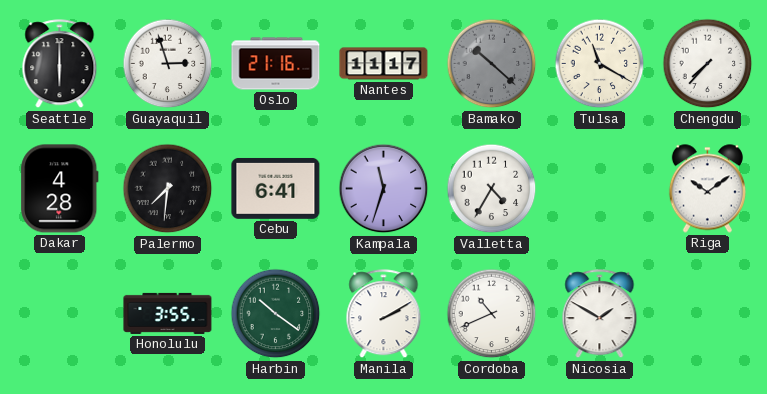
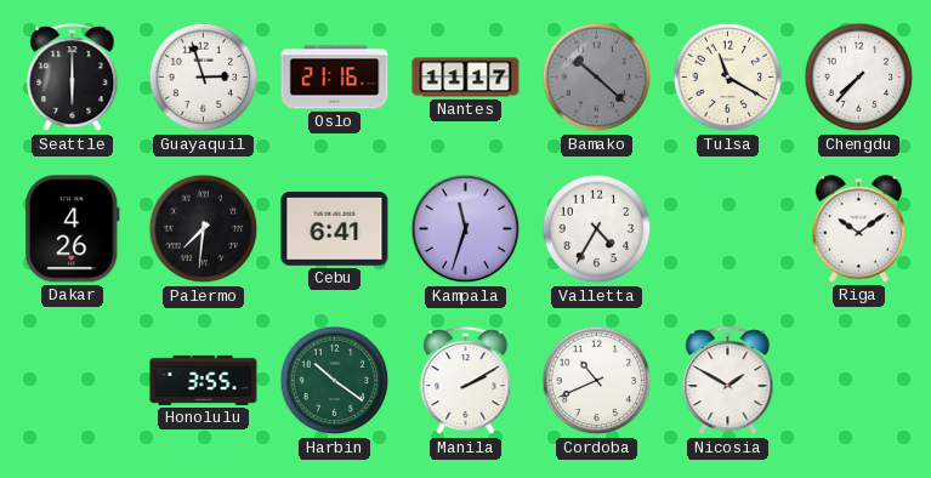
Dakar: 4:28 -> 4:26 (73, 229)
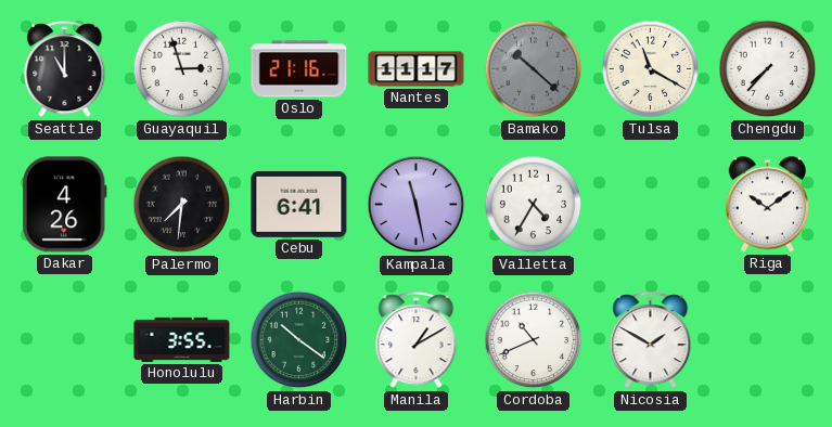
Seattle: 6:00 -> 11:00 (65, 69)
Kampala: 11:33 -> 11:28 (417, 205)
Manila: 2:10 -> 1:10 (417, 340)
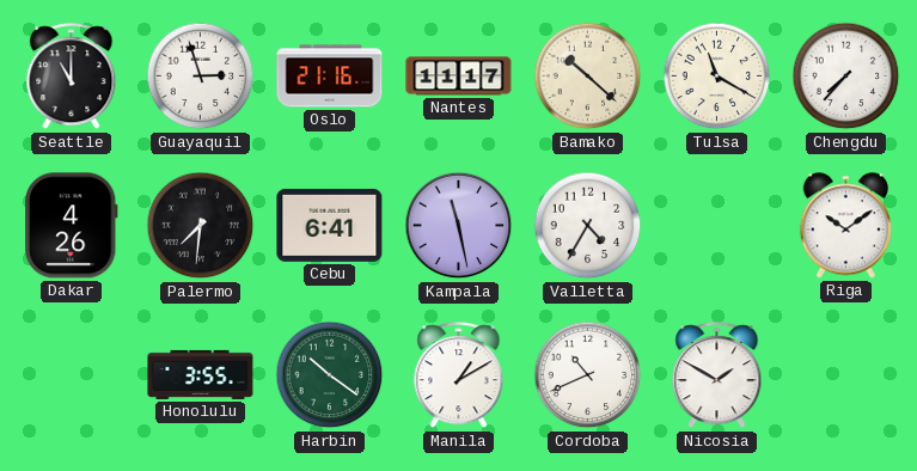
Bamako dial: grey -> cream (588, 77)
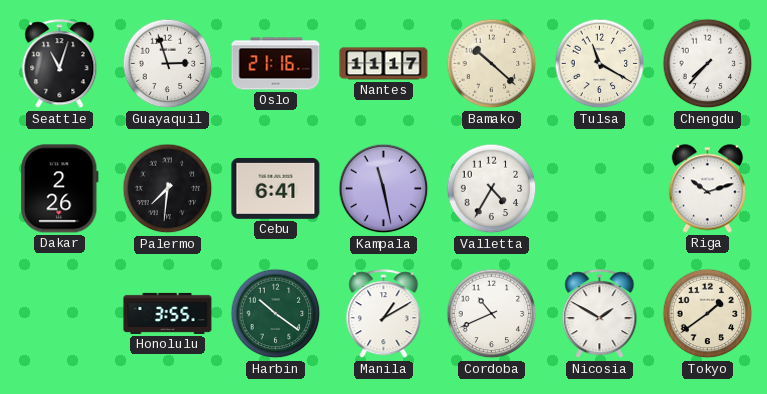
Seattle: 11:00 -> 11:03 (60, 64)
Dakar: 4:26 -> 2:26 (60, 189)
Riga: 10:09 -> 10:12 (707, 189)
Tokyo: none -> 1:39 (708, 314)
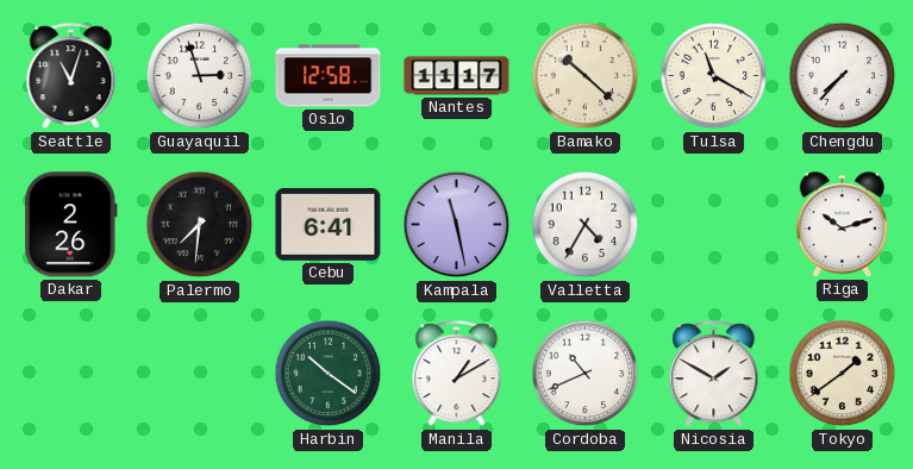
Oslo: 21:16 -> 12:58 (329, 76)
Honolulu: 3:55 -> none (168, 313)
